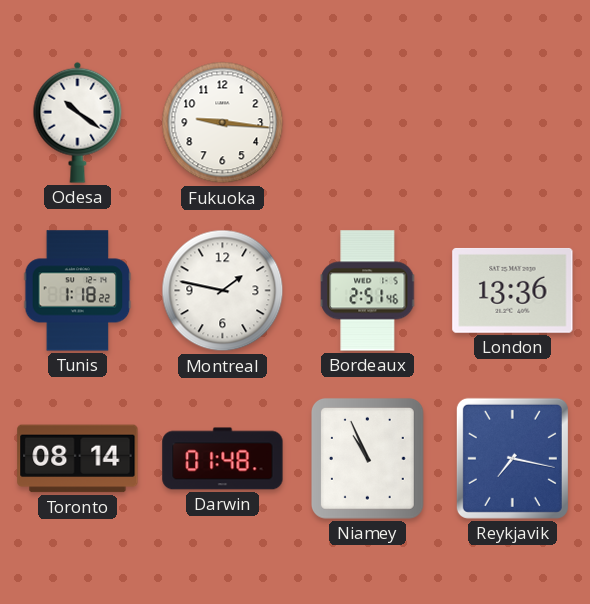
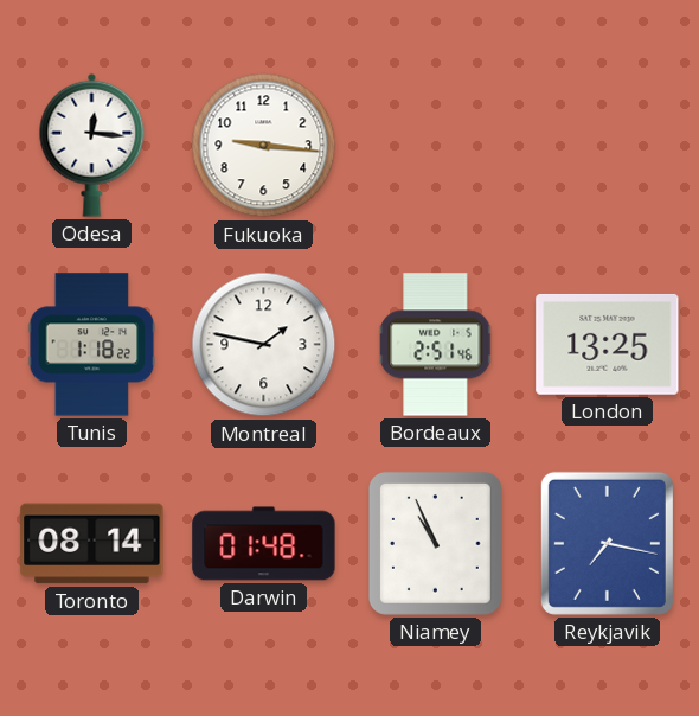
Odesa: 10:21 -> 12:16 (92, 145)
London: 13:36 -> 13:25 (608, 344)
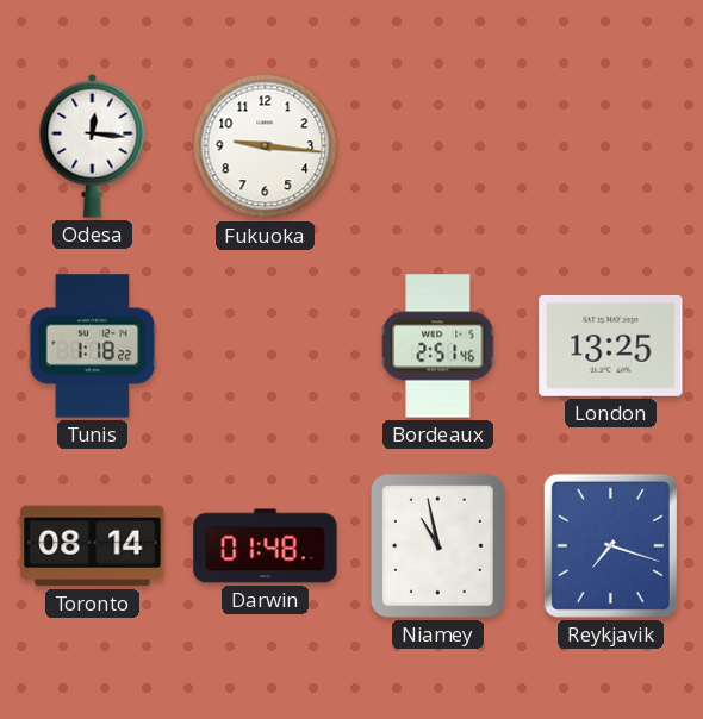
Montreal: 1:47 -> none (264, 345)
Niamey: 10:56 -> 10:58 (437, 545)
Reykjavik: 7:17 -> 7:18 (610, 545)
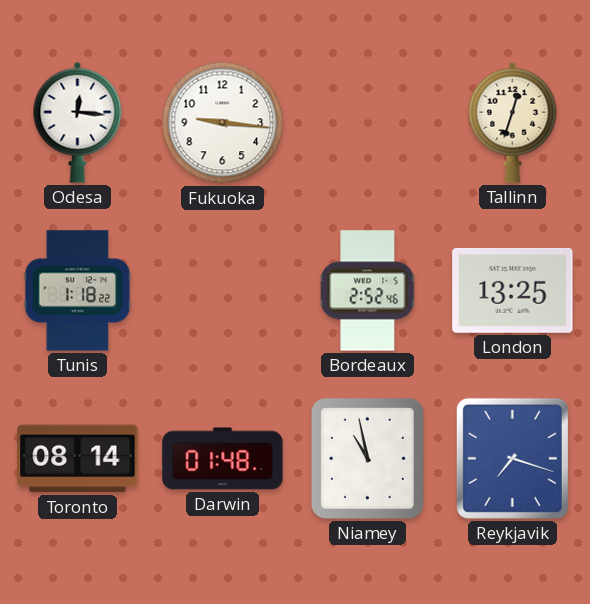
Tallinn: none -> 12:33 (513, 122)
Bordeaux: 2:51 -> 2:52 (368, 291)
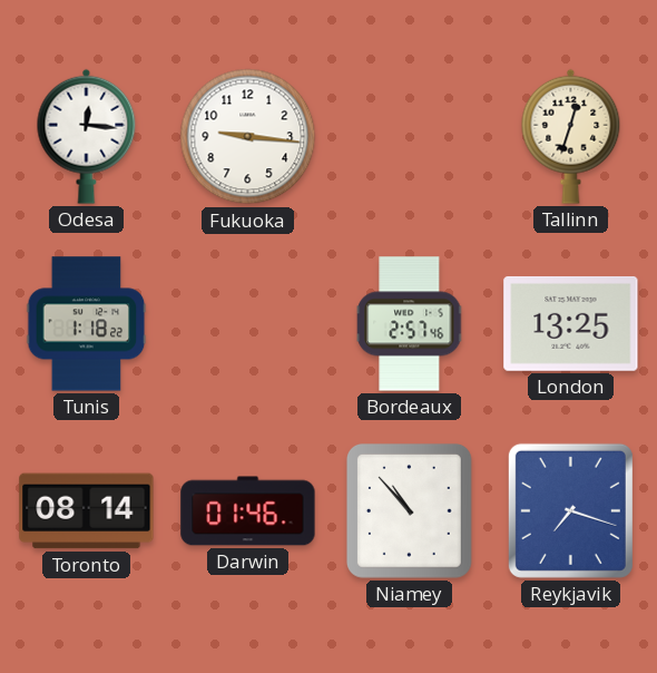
Bordeaux: 2:52 -> 2:57 (410, 324)
Darwin: 01:48 -> 01:46 (248, 511)
Niamey: 10:58 -> 10:53 (409, 510)
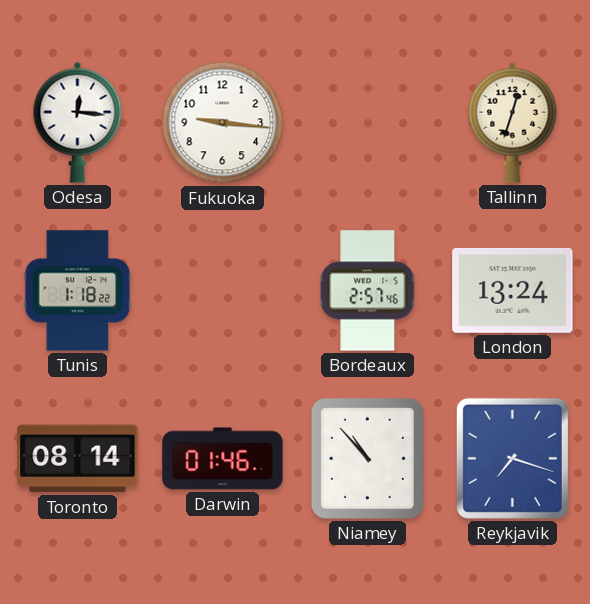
London: 13:25 -> 13:24 (513, 290)
